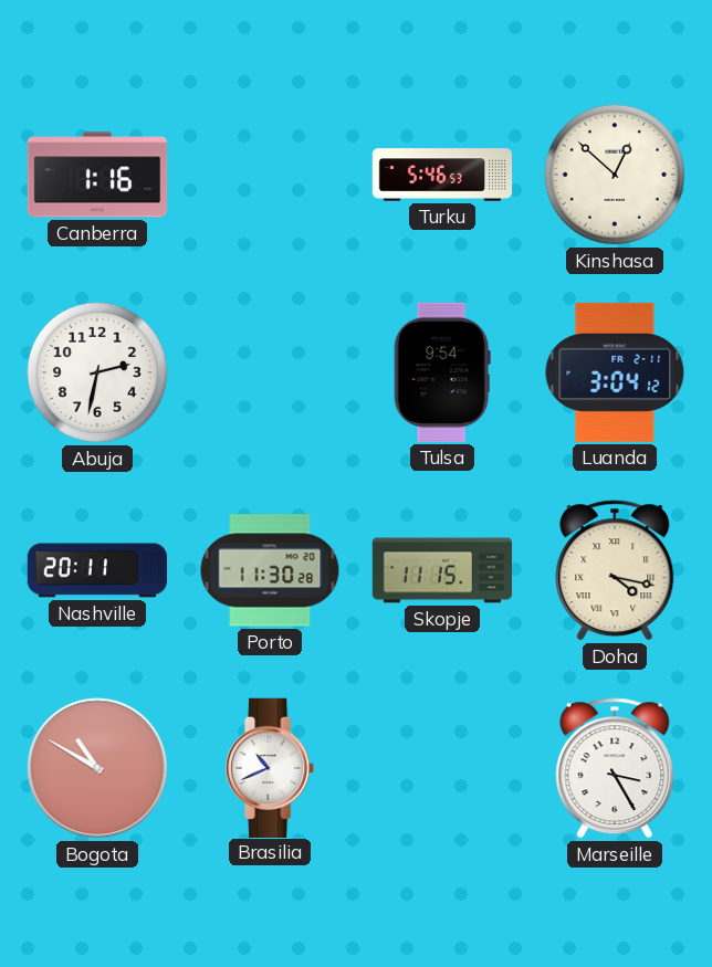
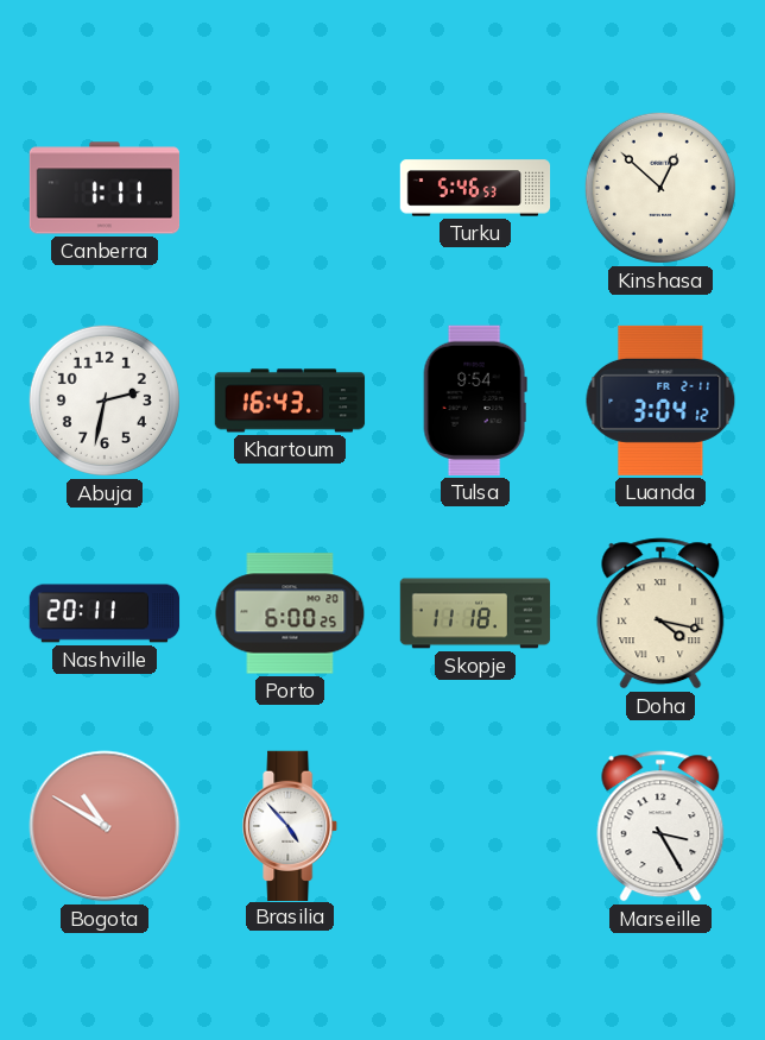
Canberra: 1:16 -> 1:11 (105, 188)
Khartoum: none -> 16:43 (290, 401)
Porto: 11:30 -> 6:00 (290, 613)
Skopje: 11:15 -> 11:18 (475, 613)
Brasilia: 10:41 -> 4:53 (291, 825)
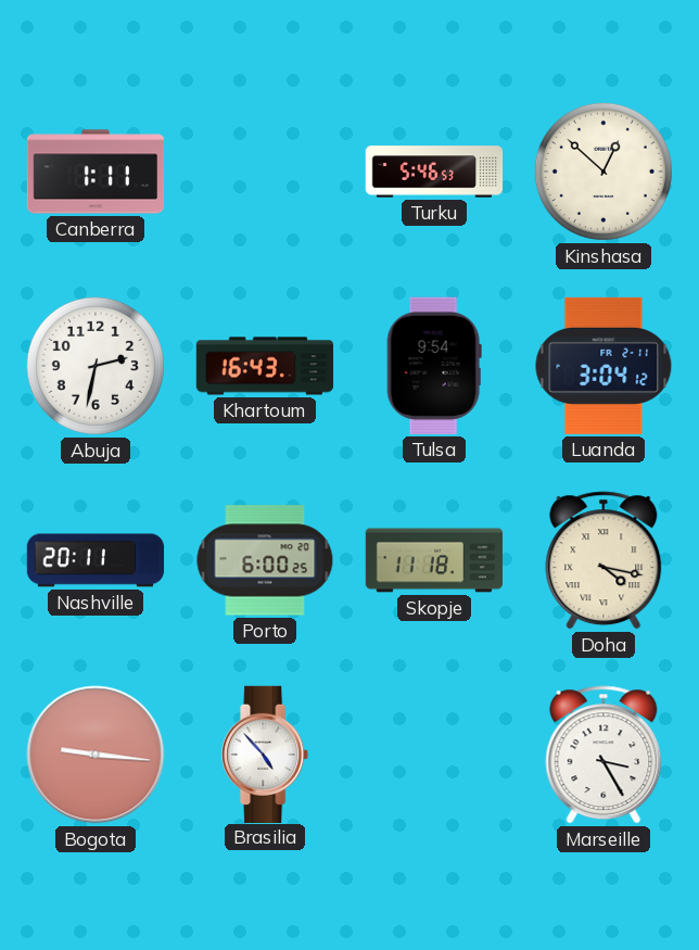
Bogota: 10:50 -> 9:16 (96, 755)
